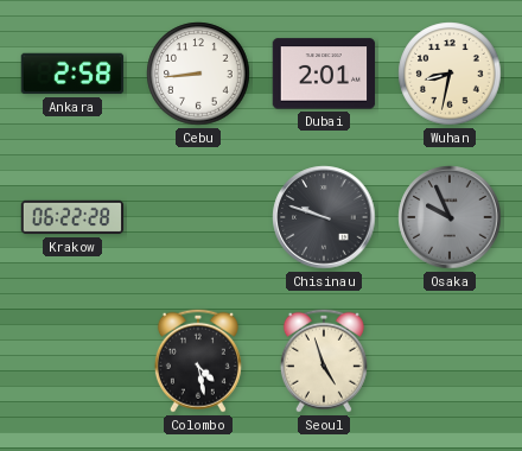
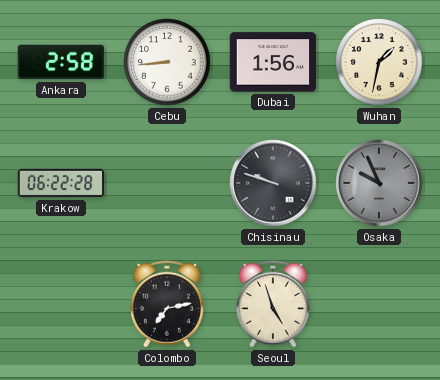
Dubai: 2:01 -> 1:56 (273, 62)
Wuhan: 8:32 -> 1:32 (379, 62)
Colombo: 4:28 -> 7:13 (167, 304)
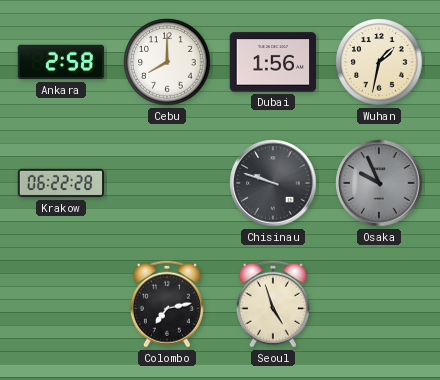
Cebu: 8:44 -> 8:00 (167, 62)
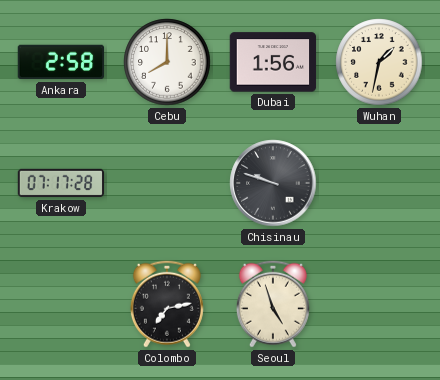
Krakow: 06:22 -> 07:17 (61, 183)
Osaka: 9:56 -> none (379, 183)
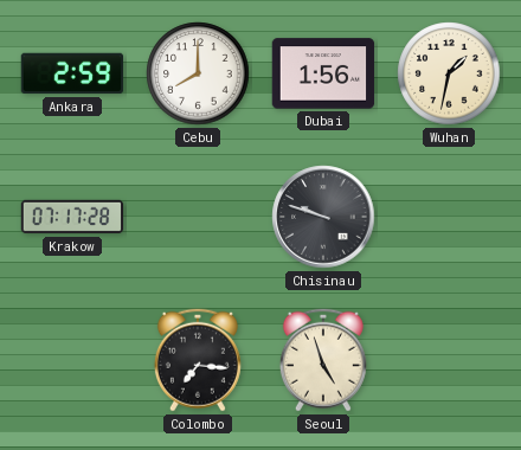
Ankara: 2:58 -> 2:59 (72, 73)
Colombo: 7:13 -> 7:16 (198, 360)
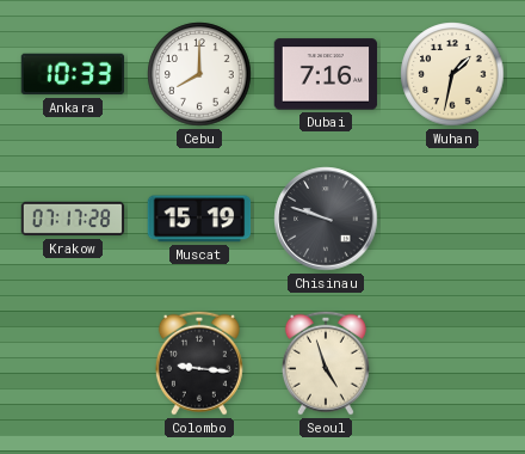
Ankara: 2:59 -> 10:33 (73, 74)
Dubai: 1:56 -> 7:16 (326, 74)
Muscat: none -> 15:19 (199, 219)
Colombo: 7:16 -> 9:16 (199, 363)
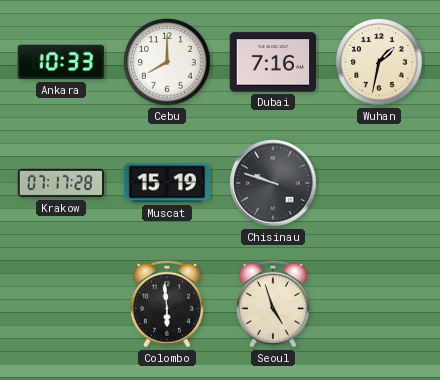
Colombo: 9:16 -> 5:59 (167, 304)
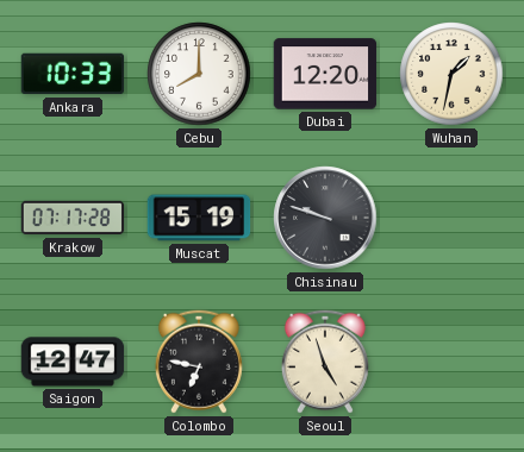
Dubai: 7:16 -> 12:20 (325, 74)
Saigon: none -> 12:47 (73, 362)
Colombo: 5:59 -> 6:47 (199, 362)
